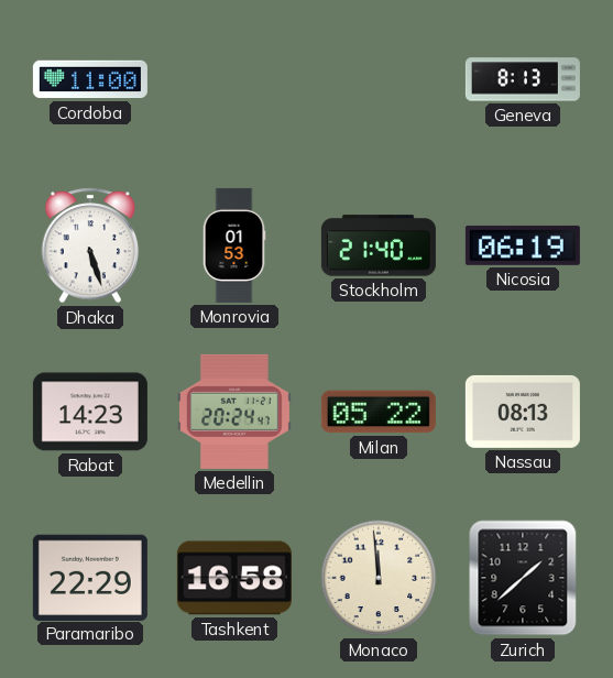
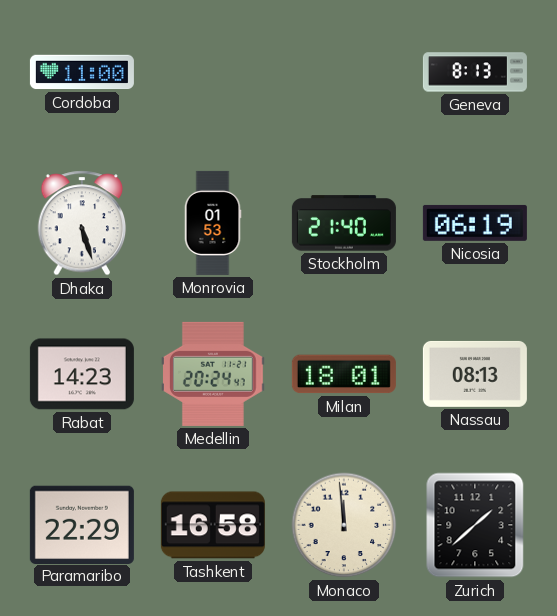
Milan: 05:22 -> 18:01 (344, 374)
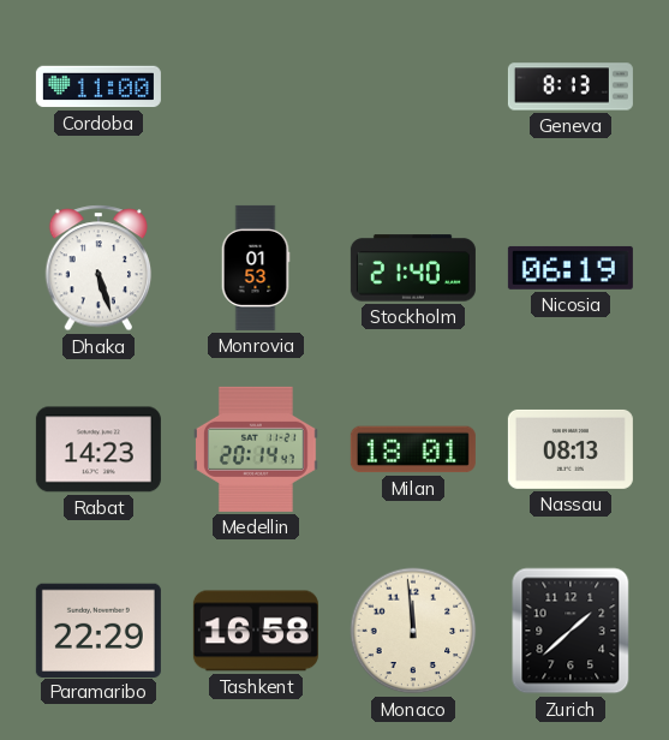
Medellin: 20:24 -> 20:14 (257, 449)
